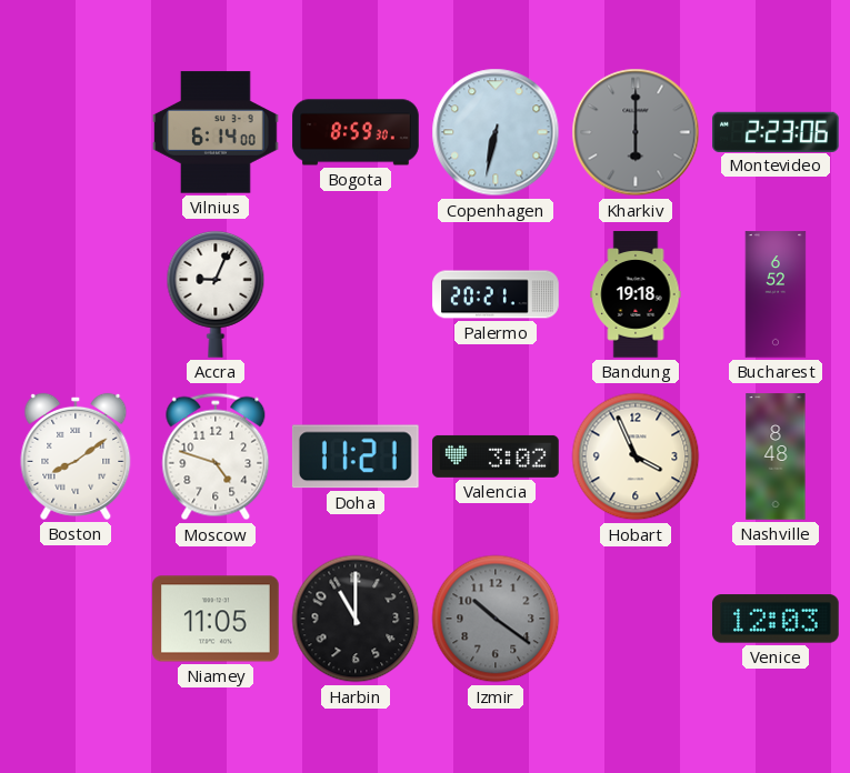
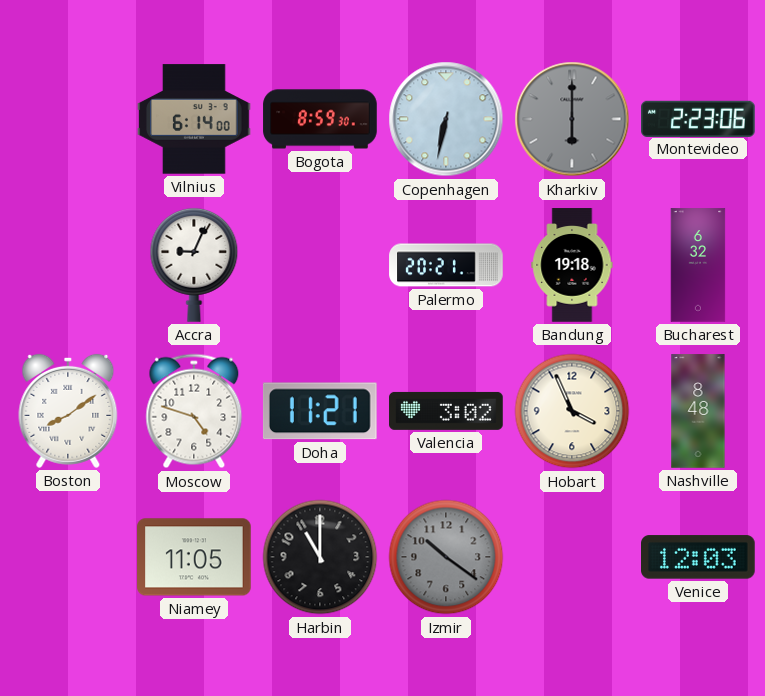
Bucharest: 6:52 -> 6:32 (698, 265)
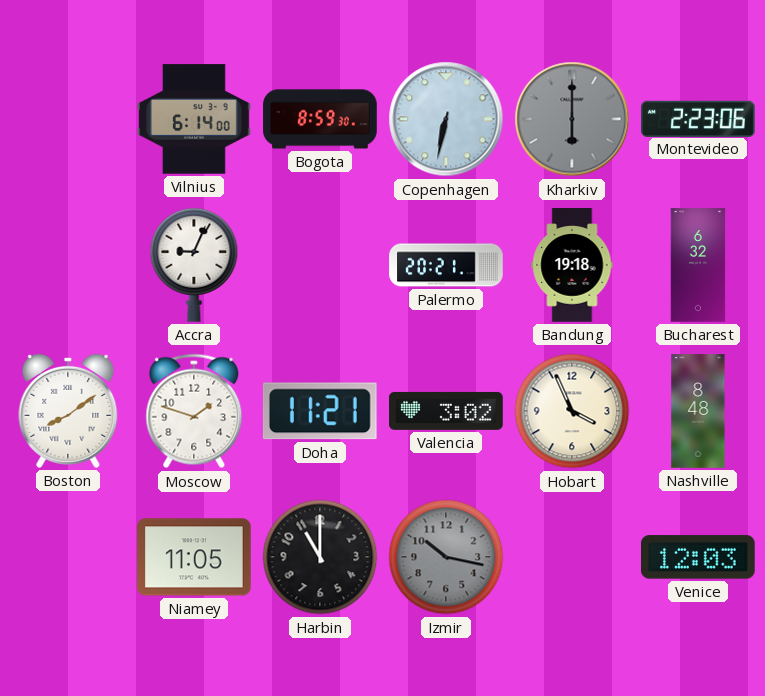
Moscow: 4:48 -> 1:48 (194, 411)
Izmir: 10:21 -> 10:17 (446, 557)
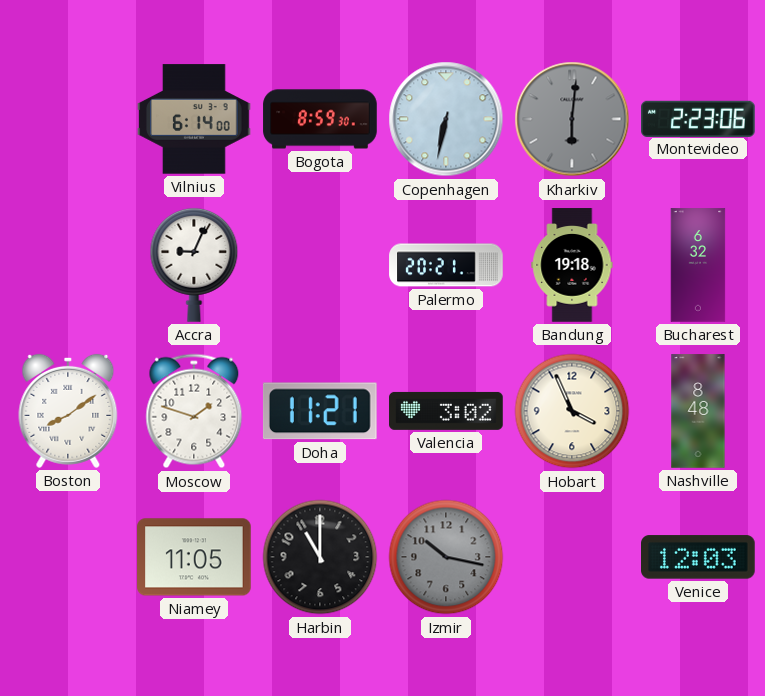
Kharkiv: 6:00 -> 6:01 (572, 119)
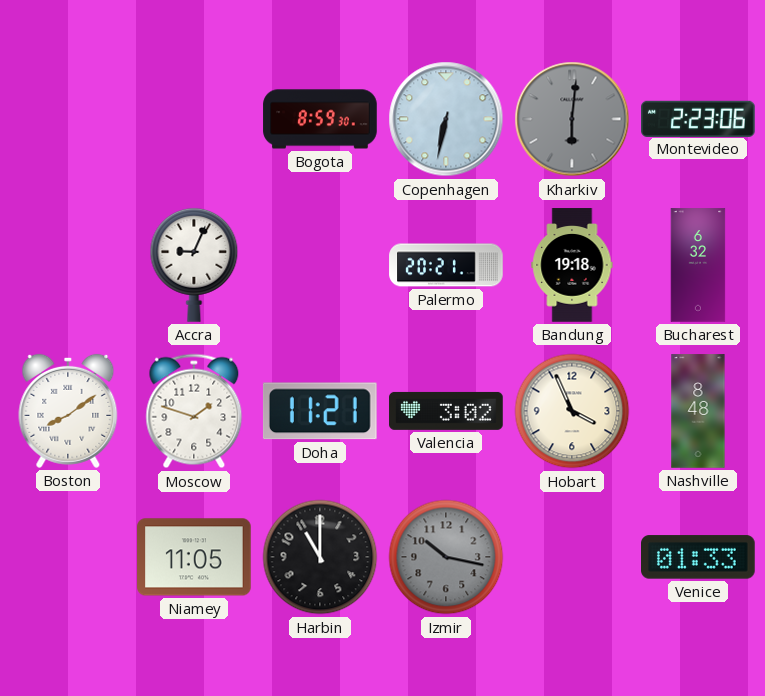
Vilnius: 6:14 -> none (194, 119)
Venice: 12:03 -> 01:33 (698, 557)
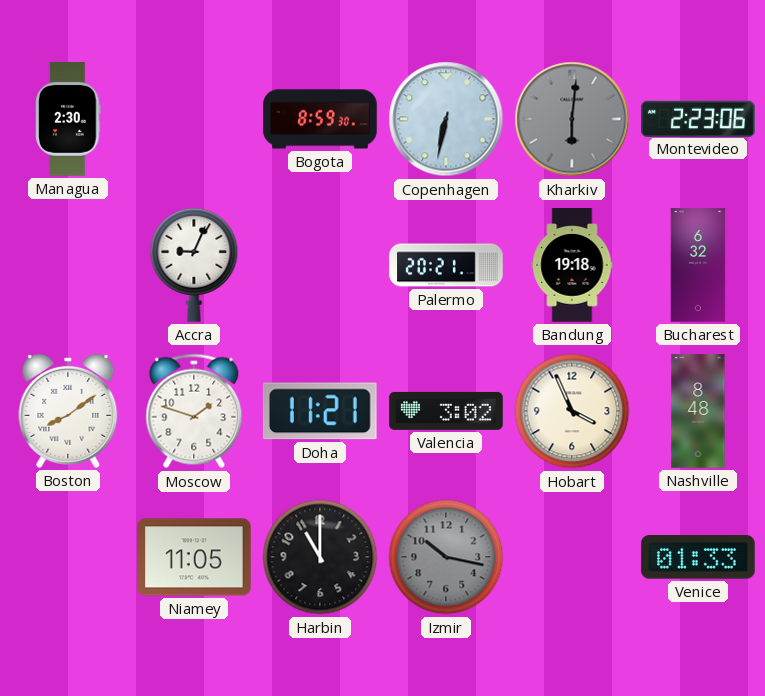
Managua: none -> 2:30 (68, 119)
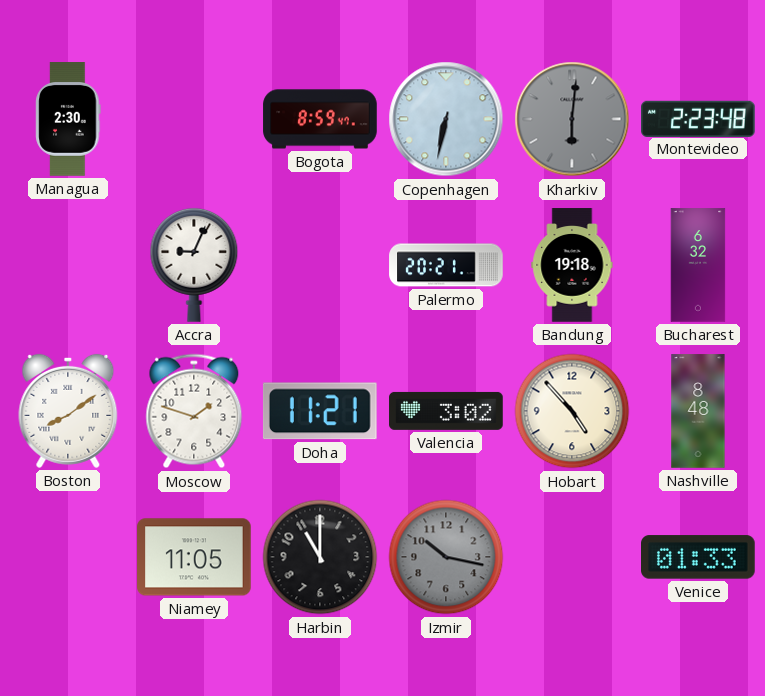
Bogota: 8:59:30 -> 8:59:47 (320, 119)
Montevideo: 2:23:06 -> 2:23:48 (698, 118)
Hobart: 3:56 -> 4:53 (572, 411)
